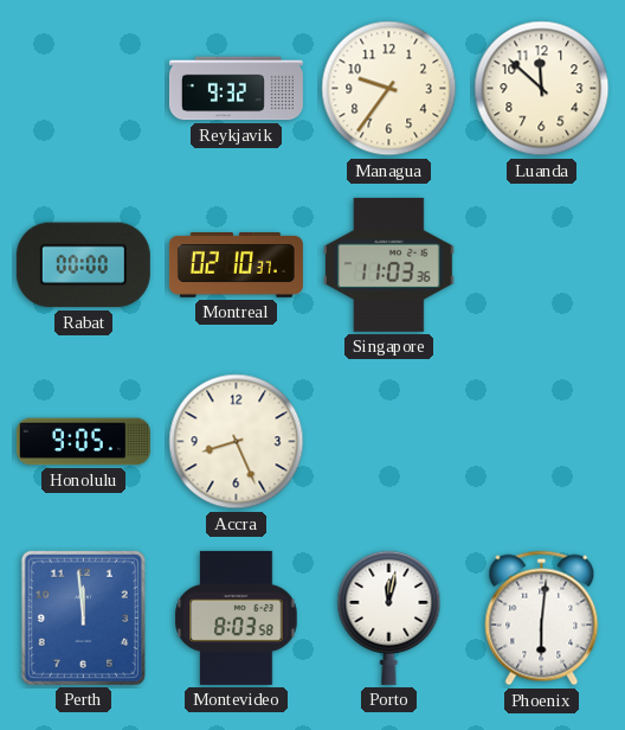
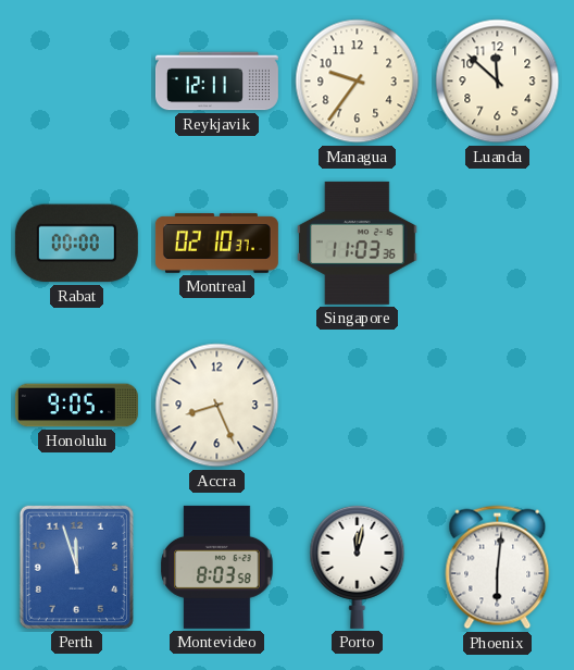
Reykjavik: 9:32 -> 12:11 (216, 82)
Perth: 11:59 -> 11:57 (76, 567)
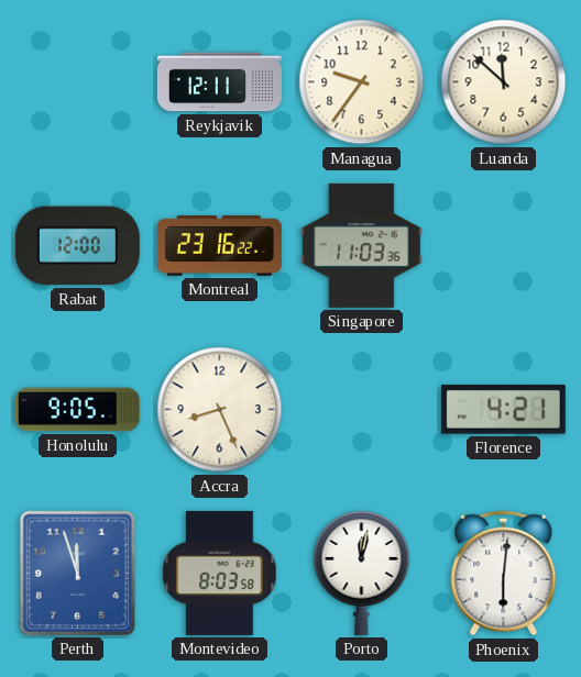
Rabat: 00:00 -> 12:00 (77, 246)
Montreal: 02:10 -> 23:16 (219, 246)
Florence: none -> 4:21 (503, 410)
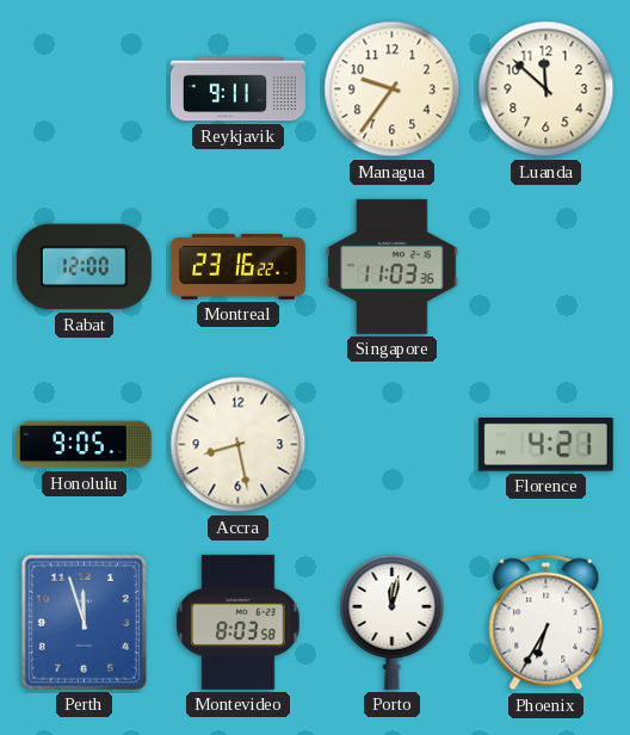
Reykjavik: 12:11 -> 9:11 (237, 89)
Accra: 8:26 -> 8:28 (239, 445)
Phoenix: 6:01 -> 6:35 (546, 623)
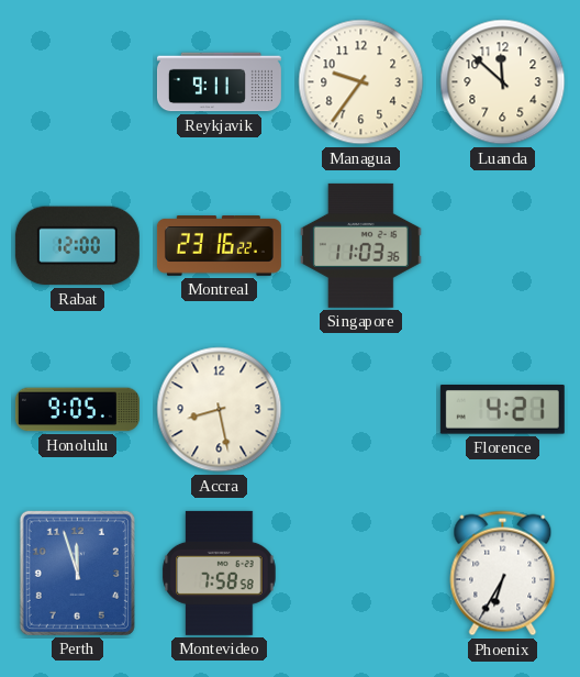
Montevideo: 8:03 -> 7:58 (220, 573)
Porto: 12:02 -> none (393, 622)
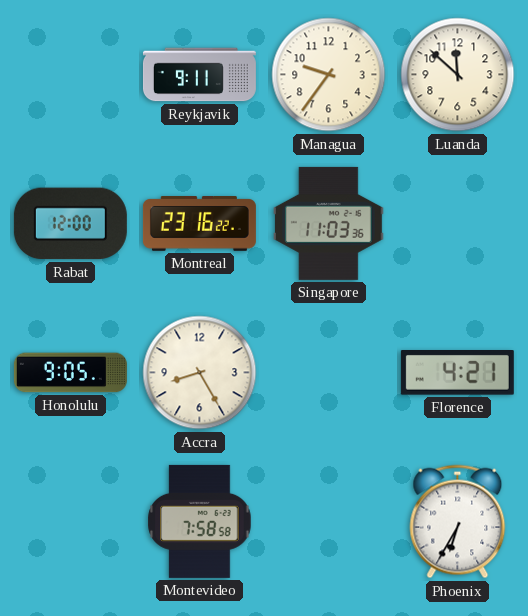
Accra: 8:28 -> 8:25 (200, 373)
Perth: 11:57 -> none (77, 573)
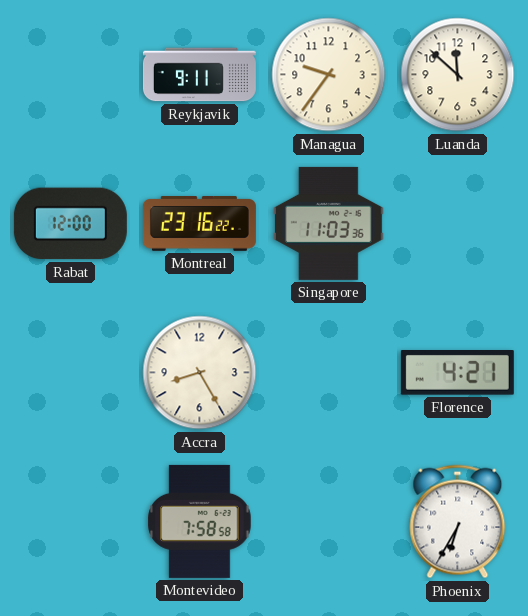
Honolulu: 9:05 -> none (70, 373)
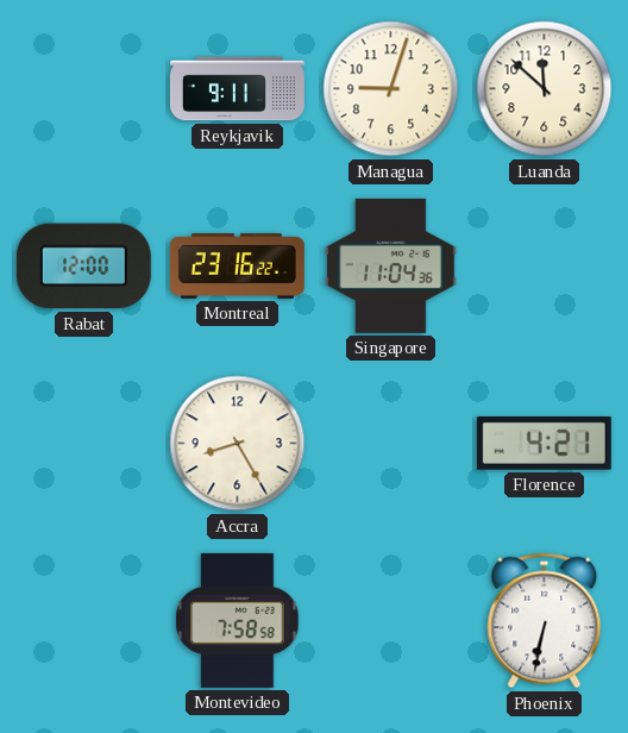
Managua: 9:36 -> 9:03 (391, 89)
Singapore: 11:03 -> 11:04 (391, 265)
Phoenix: 6:35 -> 6:32 (545, 621)
